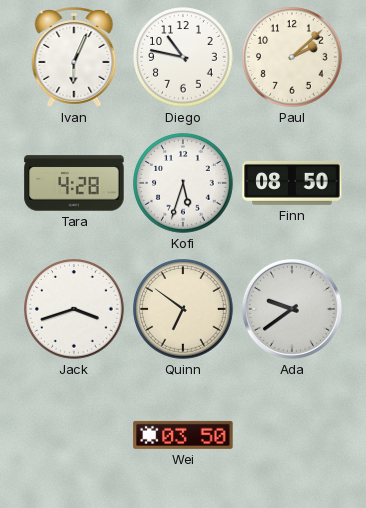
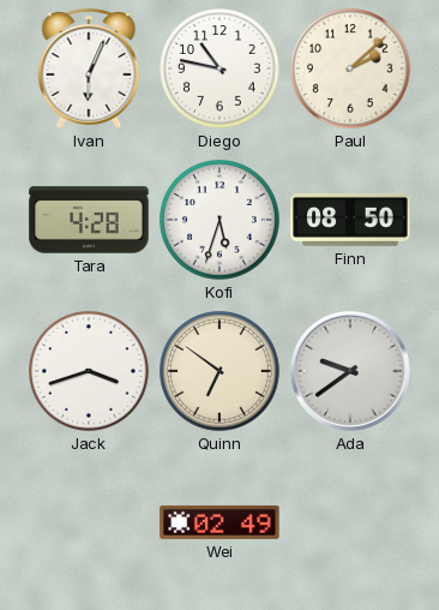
Wei: 03:50 -> 02:49 (220, 522)
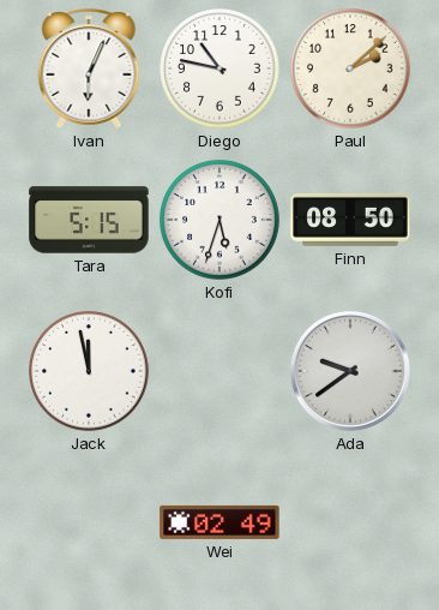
Tara: 4:28 -> 5:15 (89, 220)
Jack: 3:42 -> 11:58 (89, 371)
Quinn: 6:51 -> none (220, 371)
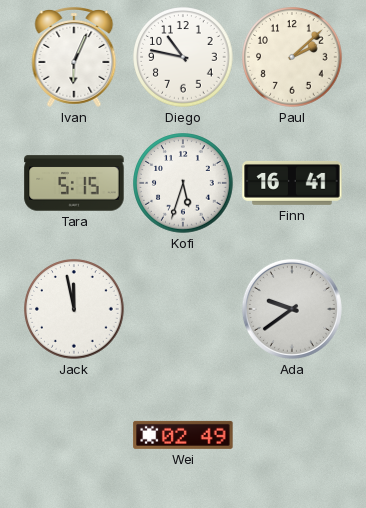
Finn: 08:50 -> 16:41 (292, 183)
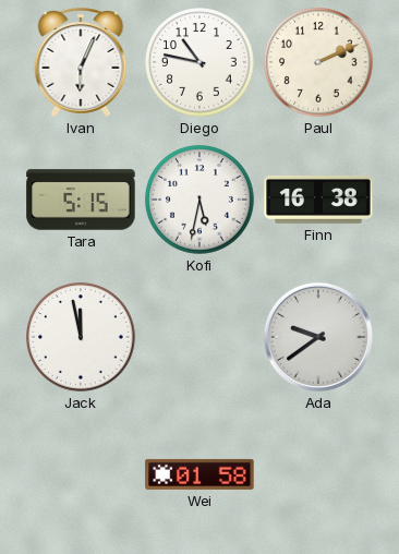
Paul: 2:08 -> 2:11 (318, 62)
Kofi: 5:33 -> 5:32 (199, 200)
Finn: 16:41 -> 16:38 (318, 200)
Wei: 02:49 -> 01:58 (199, 474)
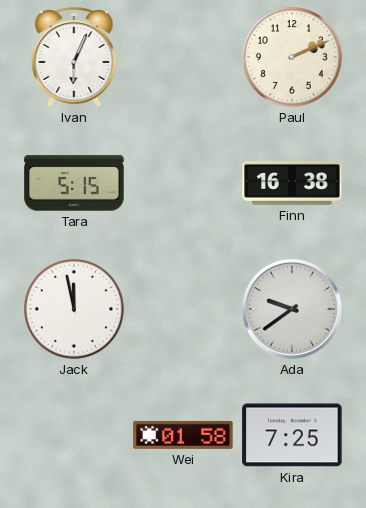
Diego: 10:47 -> none (199, 62)
Kofi: 5:32 -> none (199, 200)
Kira: none -> 7:25 (292, 435)
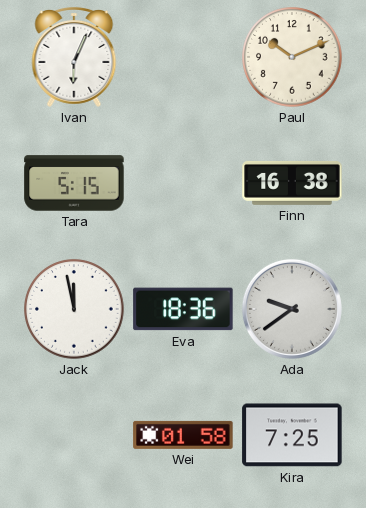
Paul: 2:11 -> 10:11 (292, 57)
Eva: none -> 18:36 (183, 309)
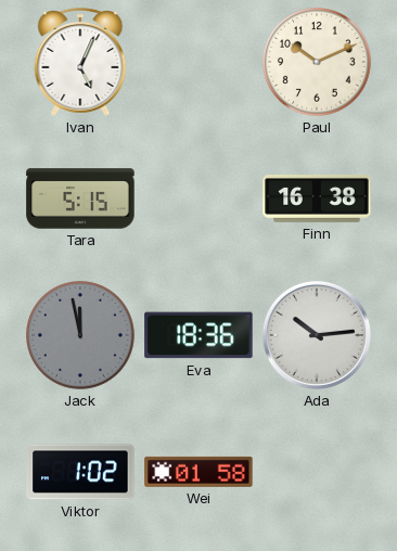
Ivan: 6:04 -> 5:04 (80, 63)
Jack dial: white -> grey (80, 335)
Ada: 9:39 -> 10:14 (317, 335)
Viktor: none -> 1:02 (80, 472)
Kira: 7:25 -> none (292, 435)
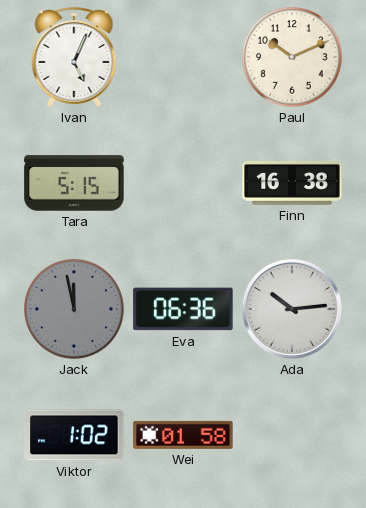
Eva: 18:36 -> 06:36 (183, 309)
